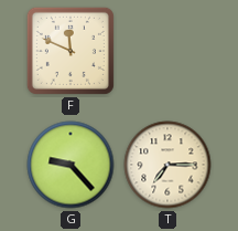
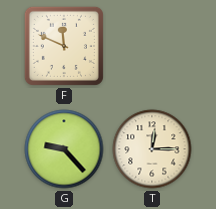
T: 7:15 -> 12:15 (152, 149)
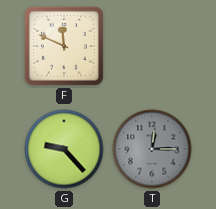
T dial: cream -> grey (152, 149)
